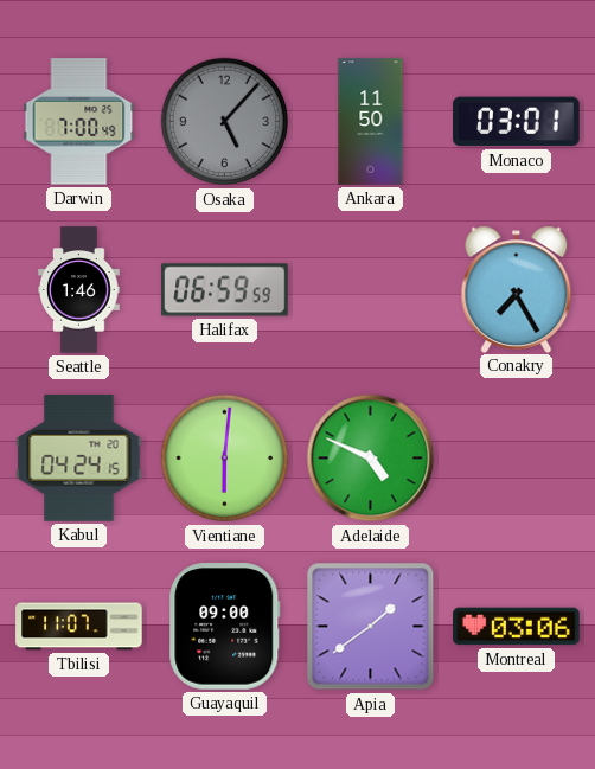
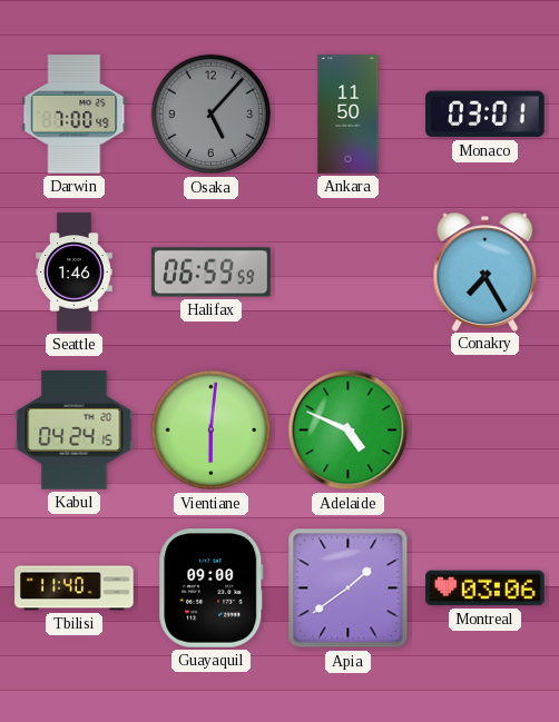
Tbilisi: 11:07 -> 11:40 (75, 589)
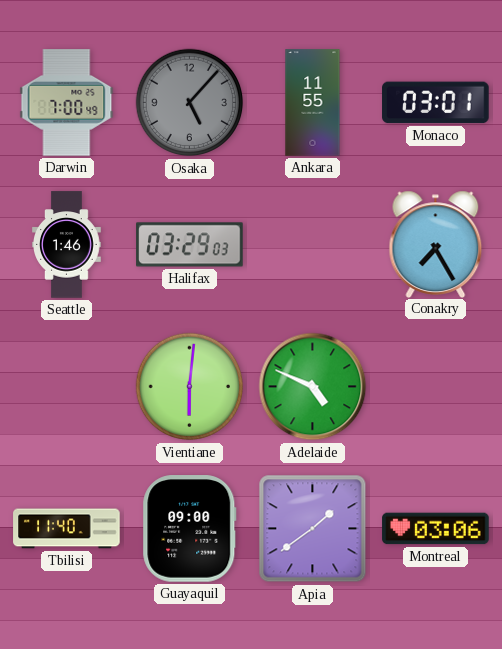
Ankara: 11:50 -> 11:55 (313, 103)
Halifax: 06:59 -> 03:29 (190, 245)
Kabul: 04:24 -> none (75, 431)
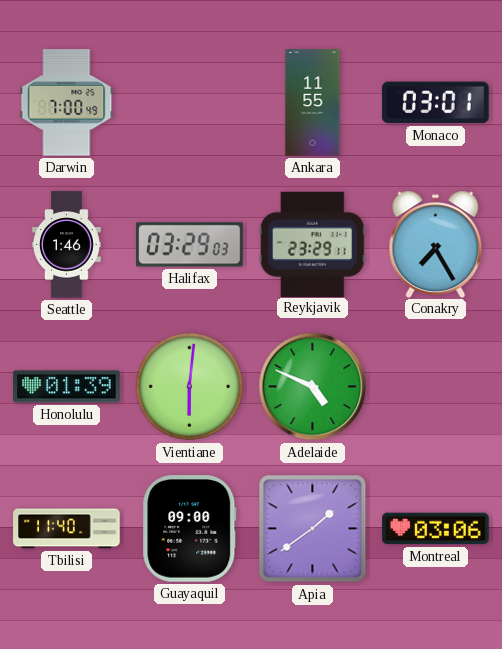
Osaka: 5:07 -> none (190, 103)
Reykjavik: none -> 23:29 (312, 244)
Honolulu: none -> 01:39 (67, 387)
